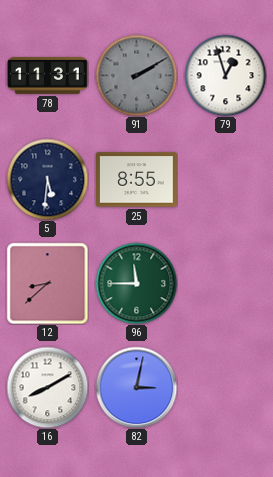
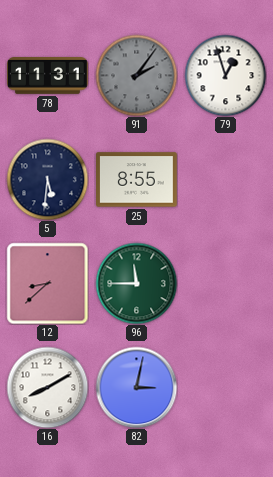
91: 2:10 -> 2:06 (136, 75)
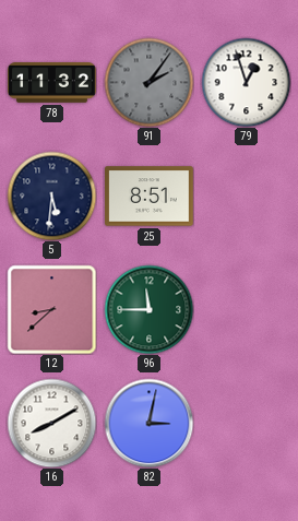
78: 11:31 -> 11:32 (52, 83)
25: 8:55 -> 8:51 (150, 197)
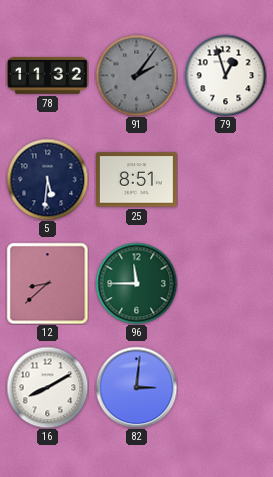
82: 3:02 -> 3:01 (136, 387)
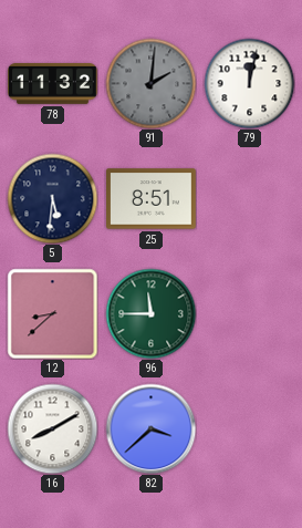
91: 2:06 -> 2:01 (150, 83)
79: 12:57 -> 12:02 (249, 83)
82: 3:01 -> 3:38 (150, 428)
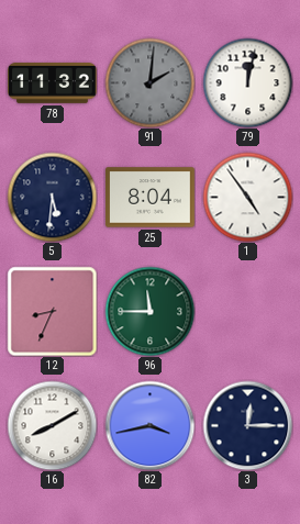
25: 8:51 -> 8:04 (151, 198)
1: none -> 4:54 (247, 197)
12: 8:38 -> 8:34 (52, 311)
82: 3:38 -> 3:43 (149, 425)
3: none -> 12:15 (247, 425)
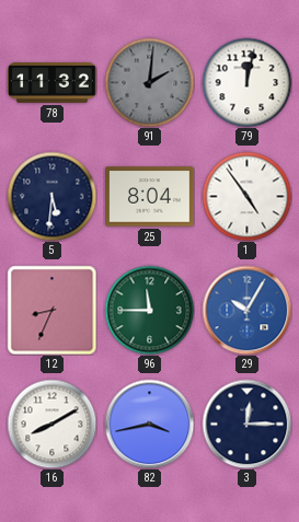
29: none -> 10:05 (246, 310)
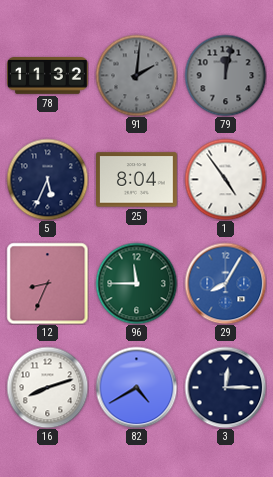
79 dial: white -> grey (225, 75)
5: 5:31 -> 5:34 (47, 179)
29: 10:05 -> 8:05 (225, 283)
16: 8:10 -> 8:12 (47, 387)
82: 3:43 -> 4:40 (136, 387)
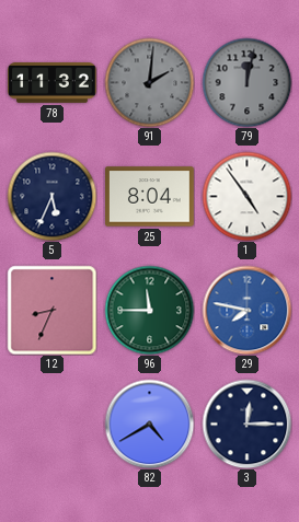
29: 8:05 -> 7:47 (246, 310)
16: 8:12 -> none (47, 387)
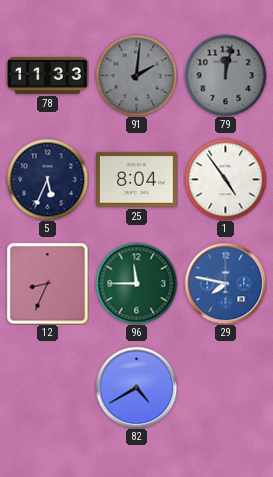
78: 11:32 -> 11:33 (48, 76)
3: 12:15 -> none (246, 424)
